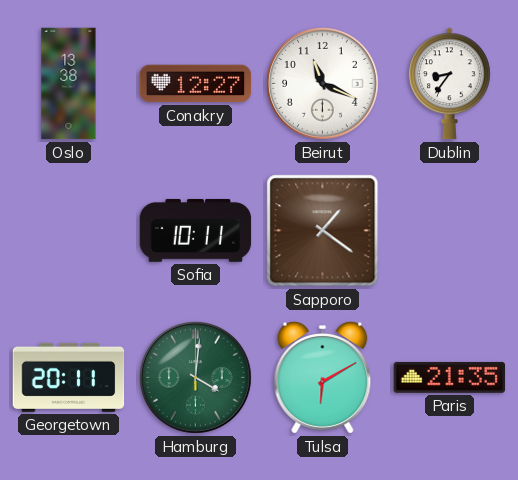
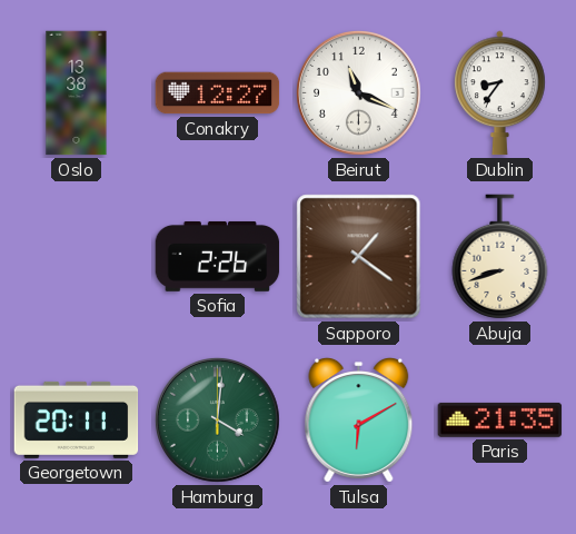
Sofia: 10:11 -> 2:26 (218, 256)
Abuja: none -> 8:42 (500, 257)
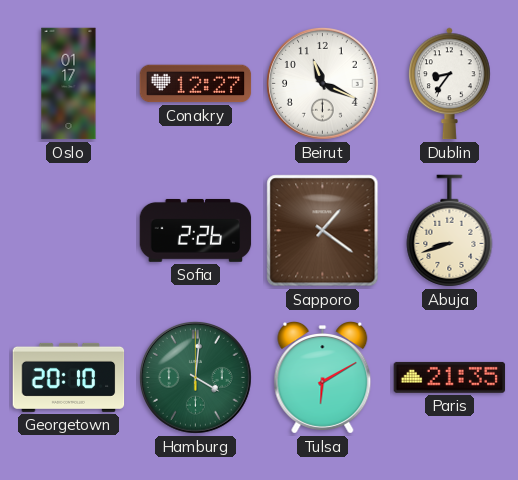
Oslo: 13:38 -> 01:17 (69, 84)
Georgetown: 20:11 -> 20:10 (69, 377)
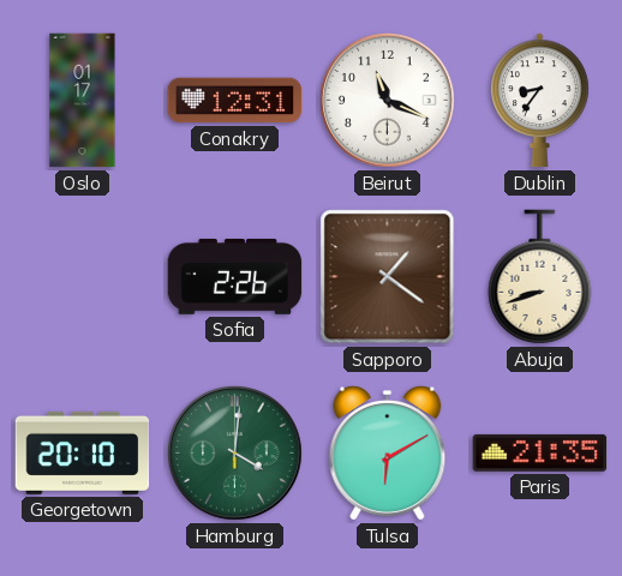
Conakry: 12:27 -> 12:31 (235, 101)
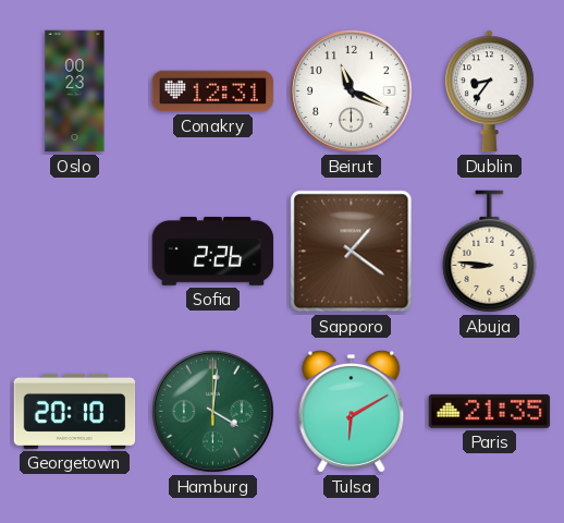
Oslo: 01:17 -> 00:23 (75, 92)
Abuja: 8:42 -> 8:46 (490, 252)
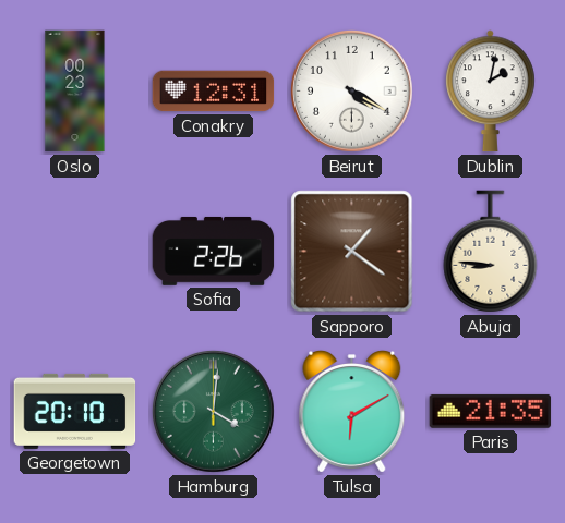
Beirut: 11:19 -> 4:20 (352, 92)
Dublin: 8:36 -> 2:02 (491, 92)
